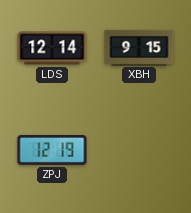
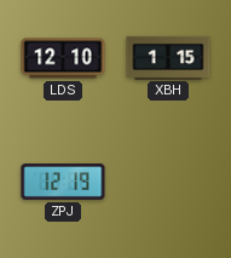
LDS: 12:14 -> 12:10 (63, 58)
XBH: 9:15 -> 1:15 (168, 57)
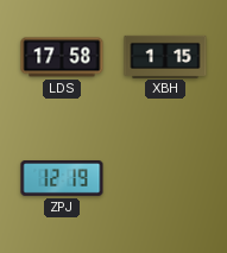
LDS: 12:10 -> 17:58 (62, 57)
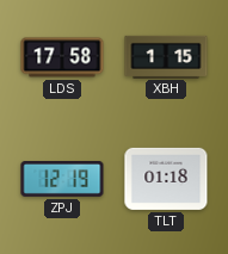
TLT: none -> 01:18 (166, 179)
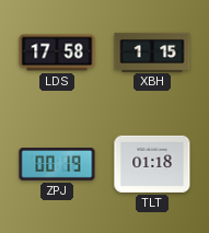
ZPJ: 12:19 -> 00:19 (57, 165)
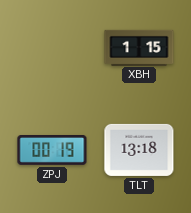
LDS: 17:58 -> none (57, 53)
TLT: 01:18 -> 13:18 (139, 150)
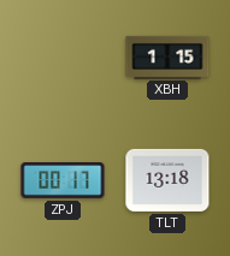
ZPJ: 00:19 -> 00:17 (63, 181)
